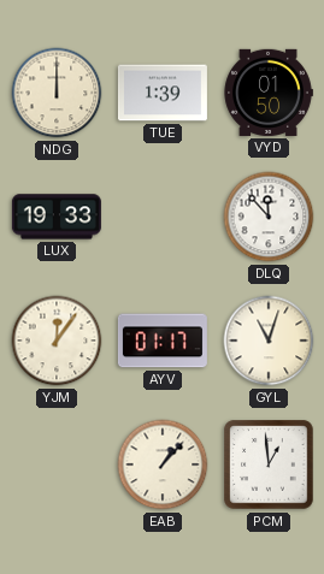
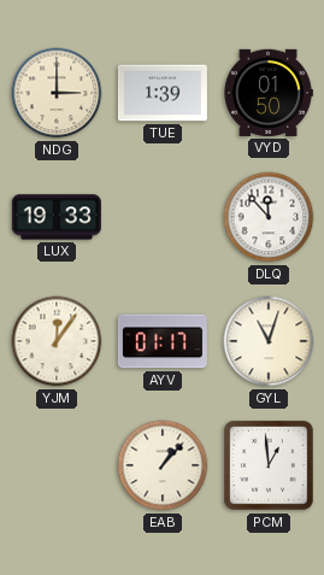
NDG: 12:00 -> 3:00 (57, 93)
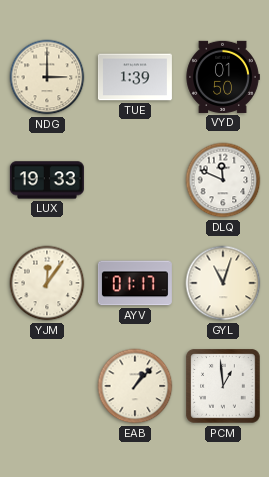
DLQ: 11:53 -> 11:49 (223, 180)
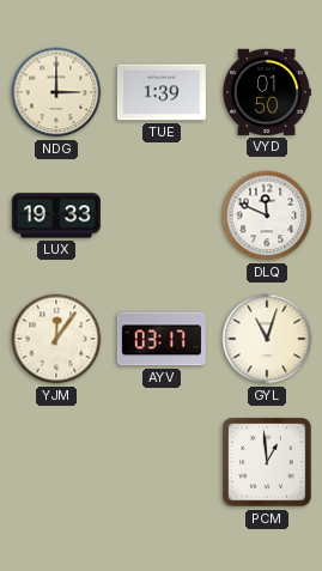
AYV: 01:17 -> 03:17 (162, 339)
EAB: 1:07 -> none (135, 386)
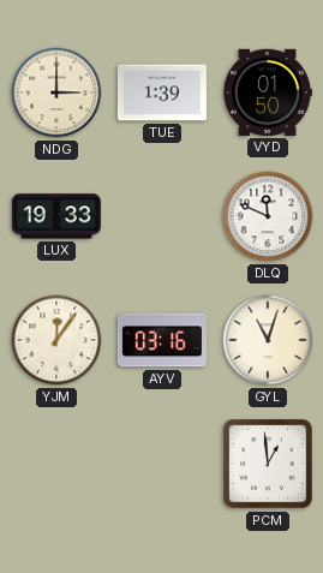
AYV: 03:17 -> 03:16 (162, 340)
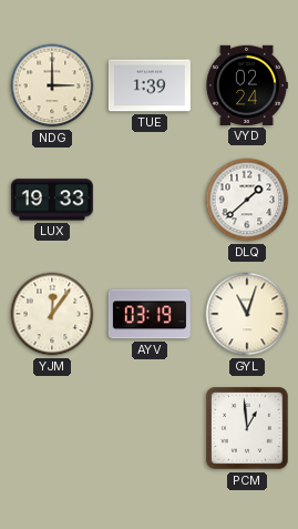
VYD: 01:50 -> 02:24 (247, 85)
DLQ: 11:49 -> 1:38 (247, 200)
AYV: 03:16 -> 03:19 (150, 314)
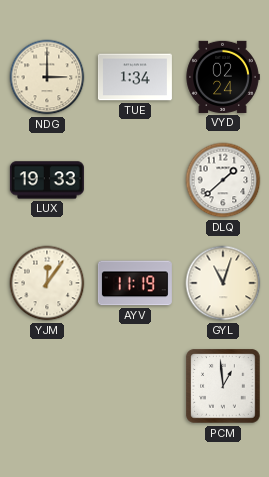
TUE: 1:39 -> 1:34 (135, 77)
AYV: 03:19 -> 11:19 (135, 283)
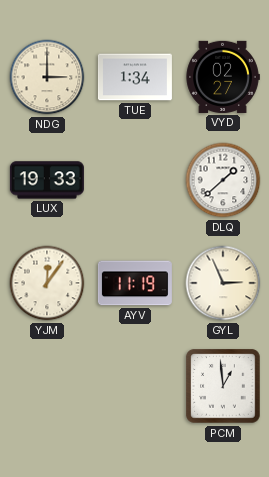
VYD: 02:24 -> 02:27 (223, 77)
GYL: 11:03 -> 2:56 (223, 283)
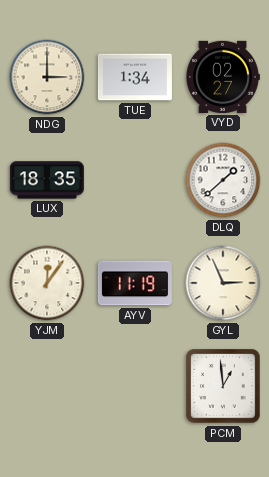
LUX: 19:33 -> 18:35 (47, 180)
